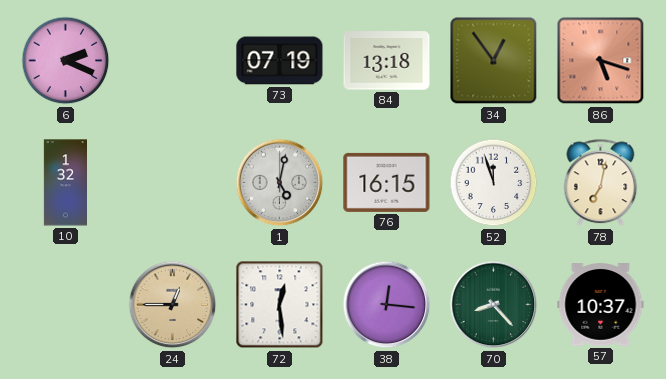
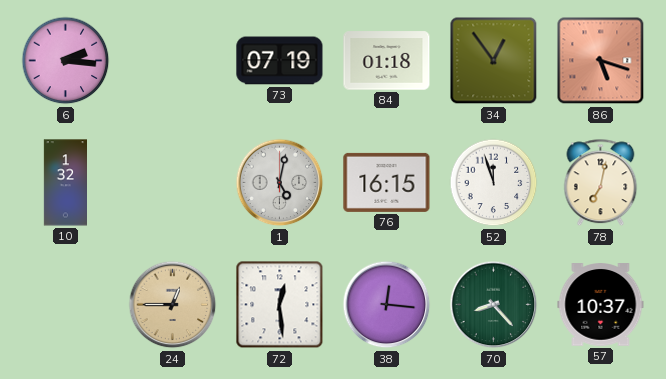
6: 2:19 -> 2:16 (66, 61)
84: 13:18 -> 01:18 (387, 61)
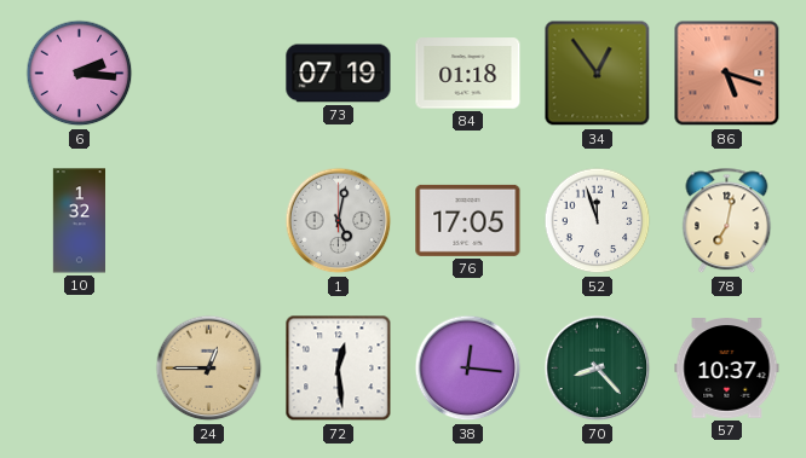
76: 16:15 -> 17:05 (468, 220)
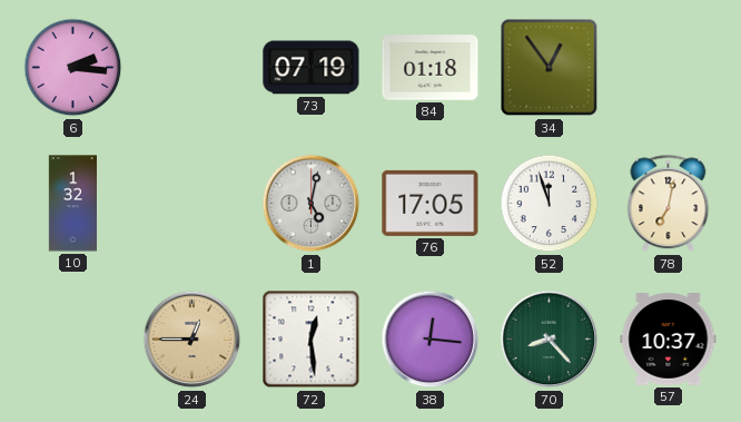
86: 5:18 -> none (727, 74)
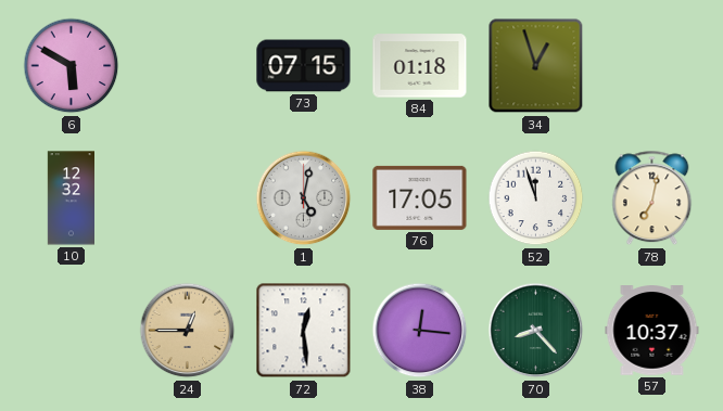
6: 2:16 -> 5:50 (72, 66)
73: 07:19 -> 07:15 (304, 66)
34: 12:54 -> 12:57 (536, 66)
10: 1:32 -> 12:32 (71, 198)
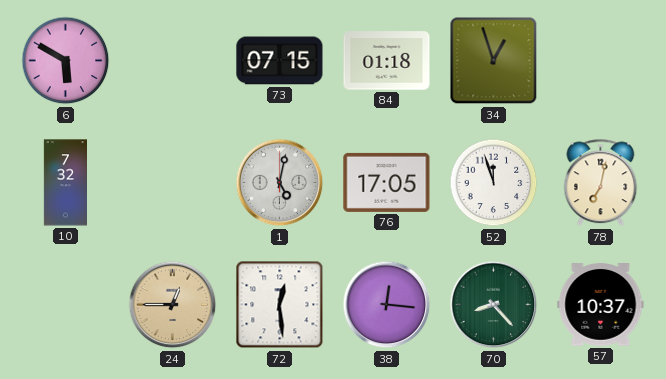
10: 12:32 -> 7:32 (65, 183)
